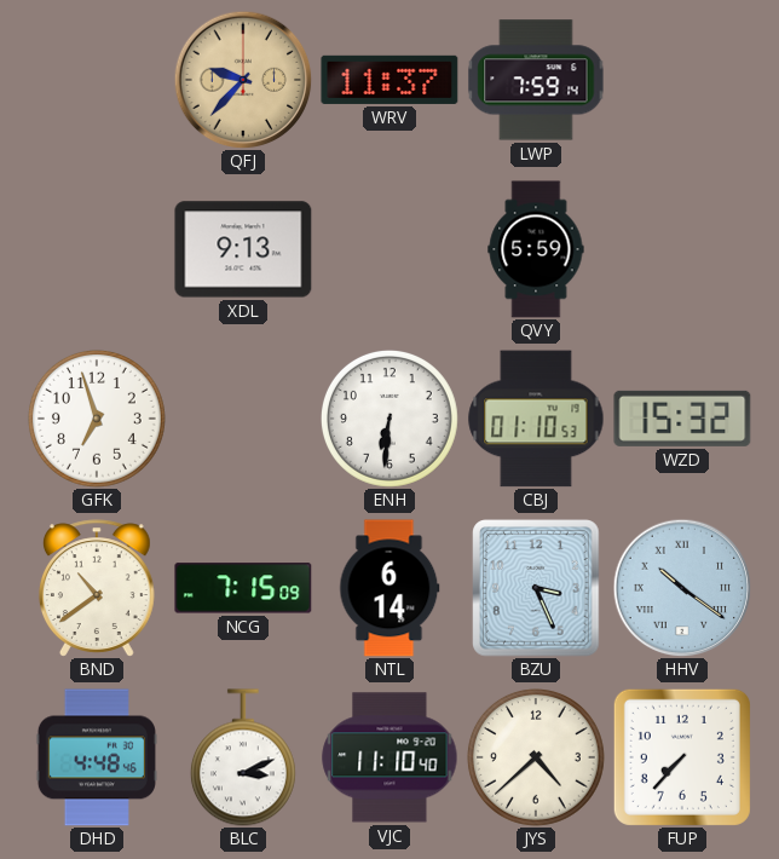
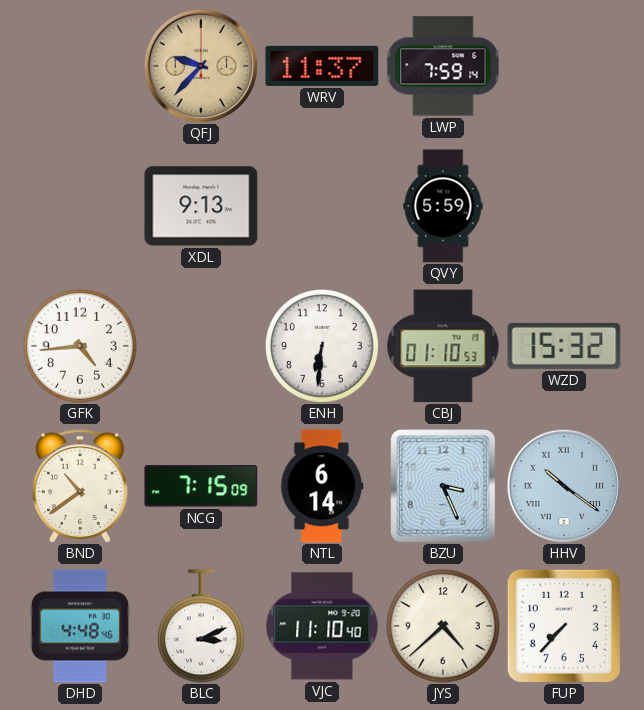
GFK: 6:57 -> 4:44 (80, 346)
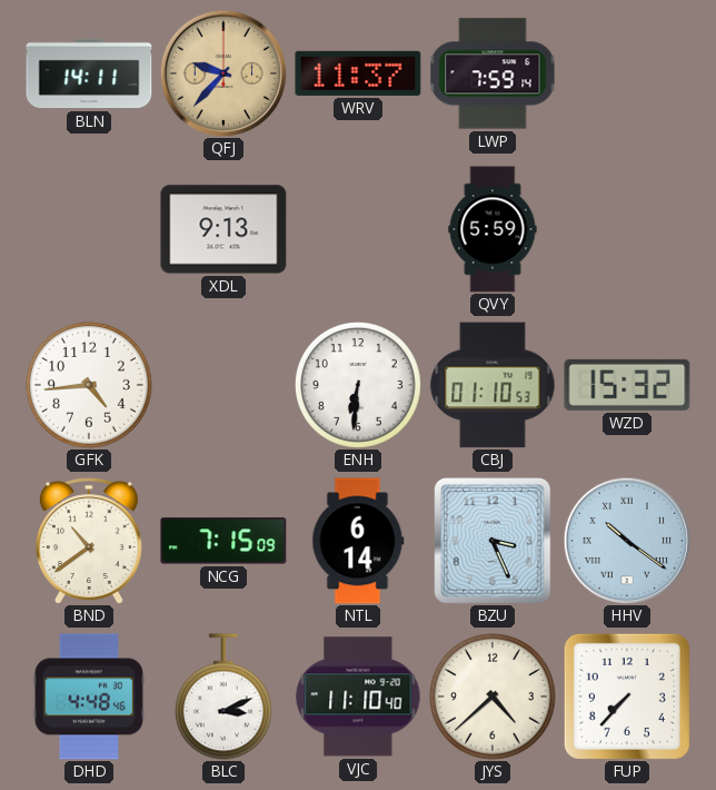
BLN: none -> 14:11 (89, 73)
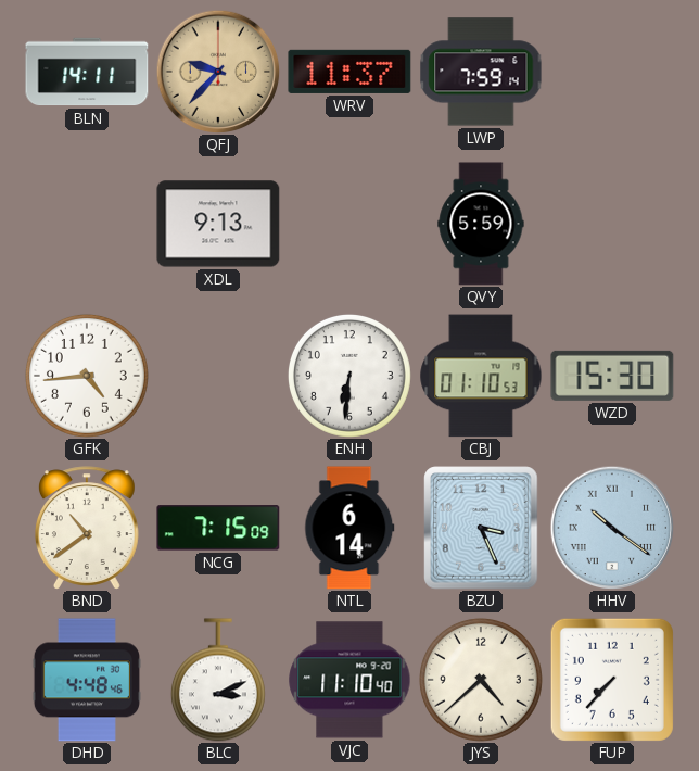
WZD: 15:32 -> 15:30 (612, 376)
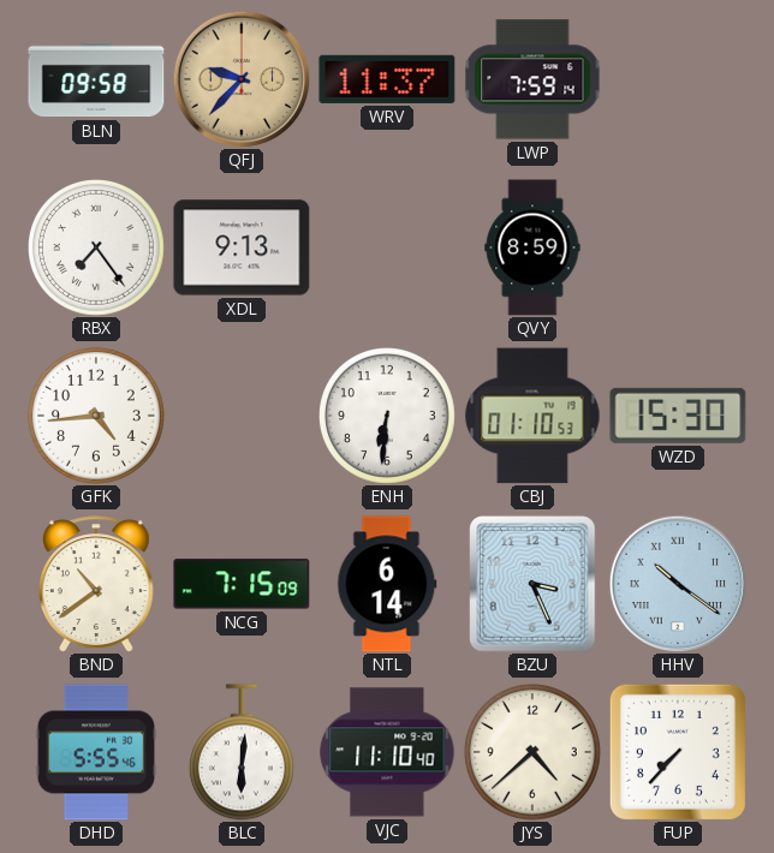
BLN: 14:11 -> 09:58 (96, 79)
RBX: none -> 7:24 (96, 247)
QVY: 5:59 -> 8:59 (532, 247)
DHD: 4:48 -> 5:55 (96, 752)
BLC: 3:11 -> 6:01 (242, 752)
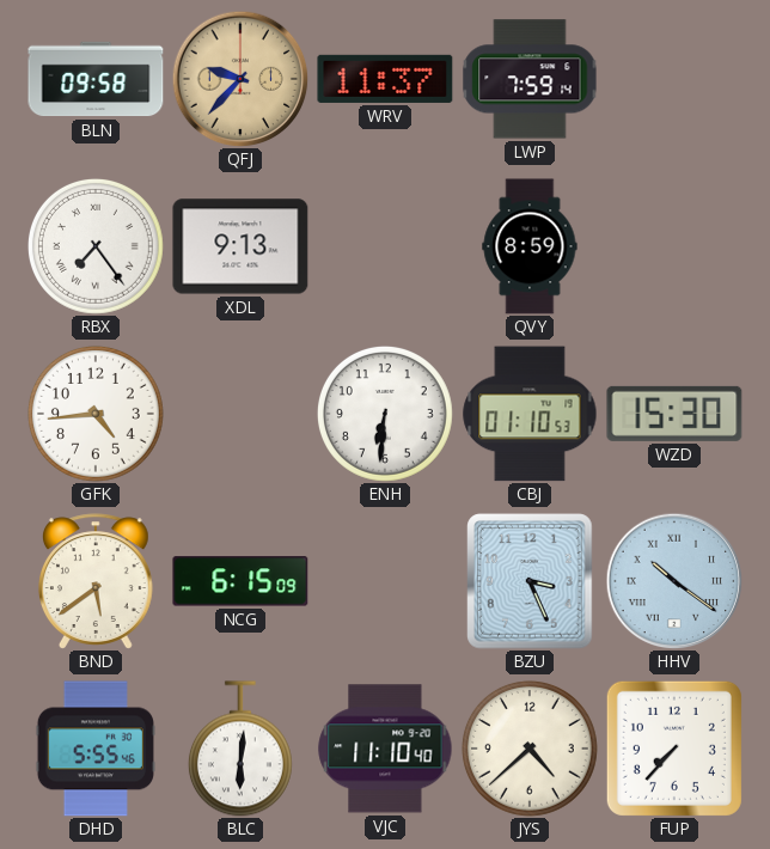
BND: 10:39 -> 5:39 (96, 581)
NCG: 7:15 -> 6:15 (240, 581)
NTL: 6:14 -> none (387, 584)
